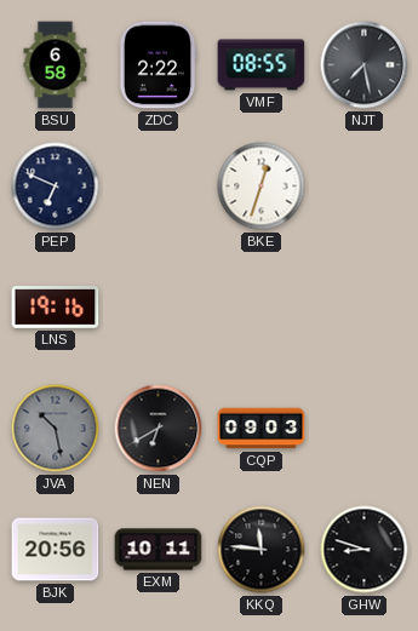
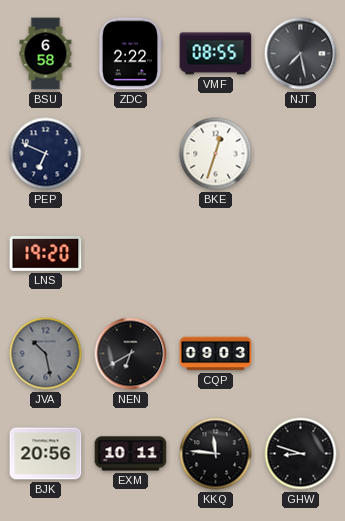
LNS: 19:16 -> 19:20 (46, 254)
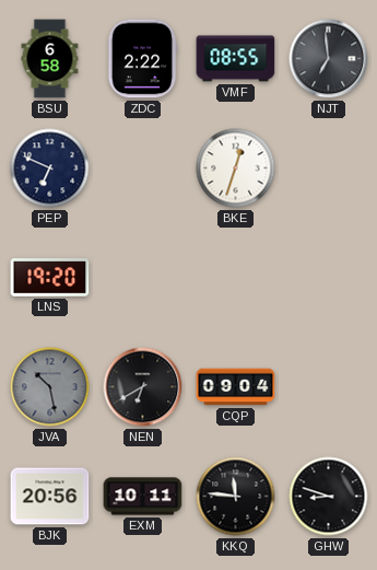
NJT: 7:28 -> 6:59 (329, 59)
CQP: 09:03 -> 09:04 (236, 387)
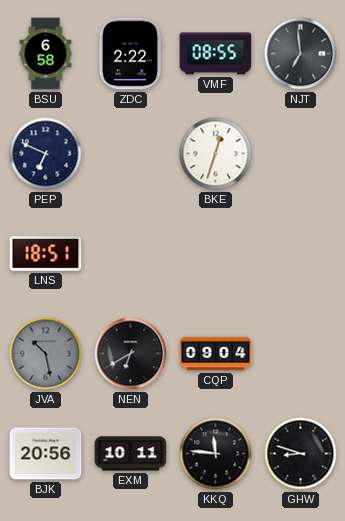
LNS: 19:20 -> 18:51 (46, 254)
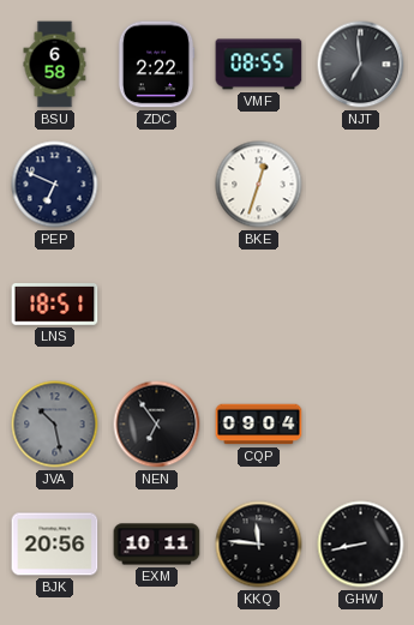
NEN: 6:40 -> 6:54 (157, 425)
GHW: 8:48 -> 8:43 (361, 545)
